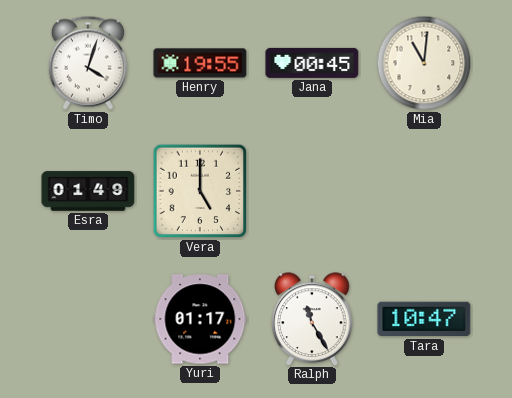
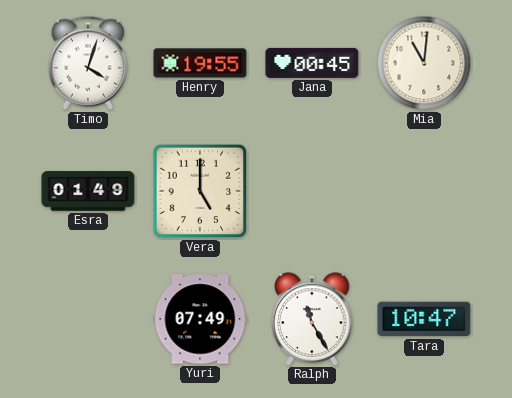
Yuri: 01:17 -> 07:49 (200, 319)
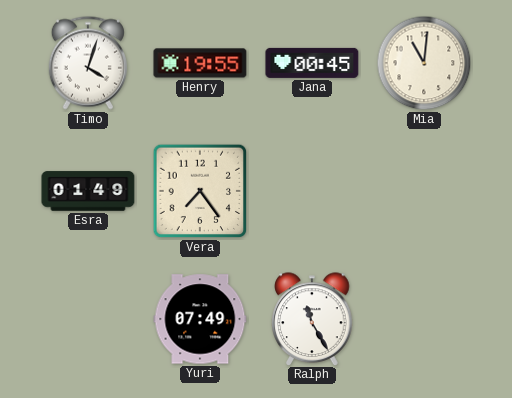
Vera: 5:00 -> 7:24 (200, 191)
Tara: 10:47 -> none (424, 319)
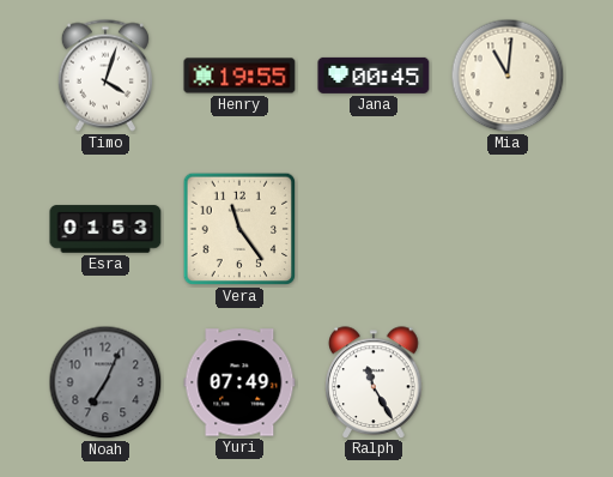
Esra: 01:49 -> 01:53 (105, 229)
Vera: 7:24 -> 11:24 (239, 229)
Noah: none -> 7:04 (105, 382)
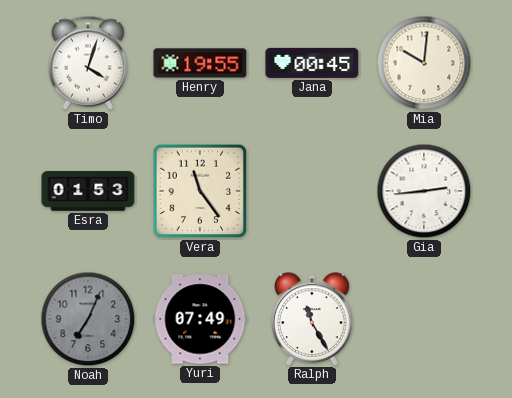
Mia: 11:01 -> 10:01 (424, 63)
Gia: none -> 2:44 (424, 191)
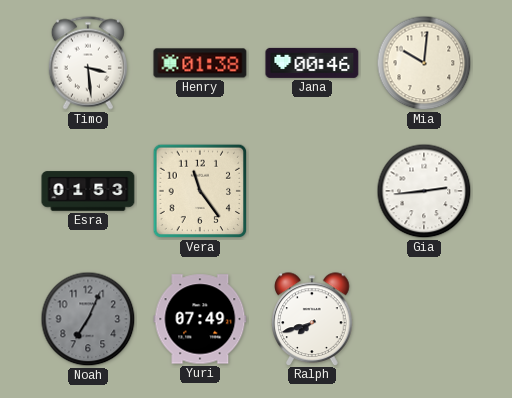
Timo: 4:03 -> 3:29 (88, 63)
Henry: 19:55 -> 01:38 (200, 63)
Jana: 00:45 -> 00:46 (312, 63)
Ralph: 11:25 -> 7:42 (312, 319)
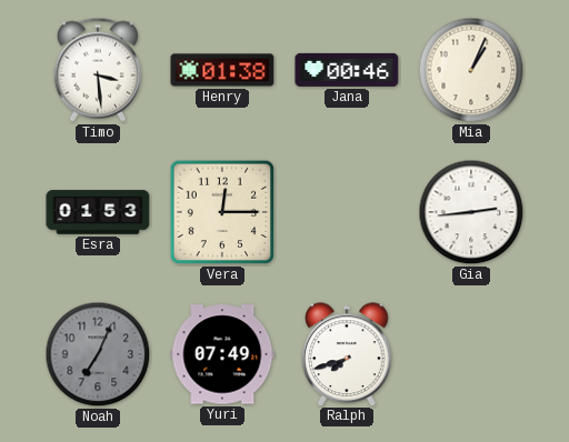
Mia: 10:01 -> 1:04 (471, 70)
Vera: 11:24 -> 12:15 (222, 212)
